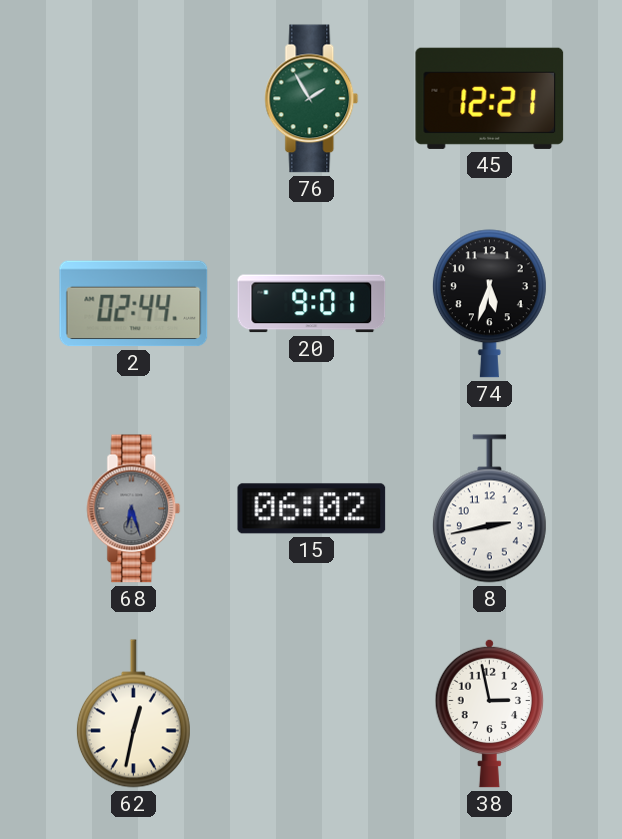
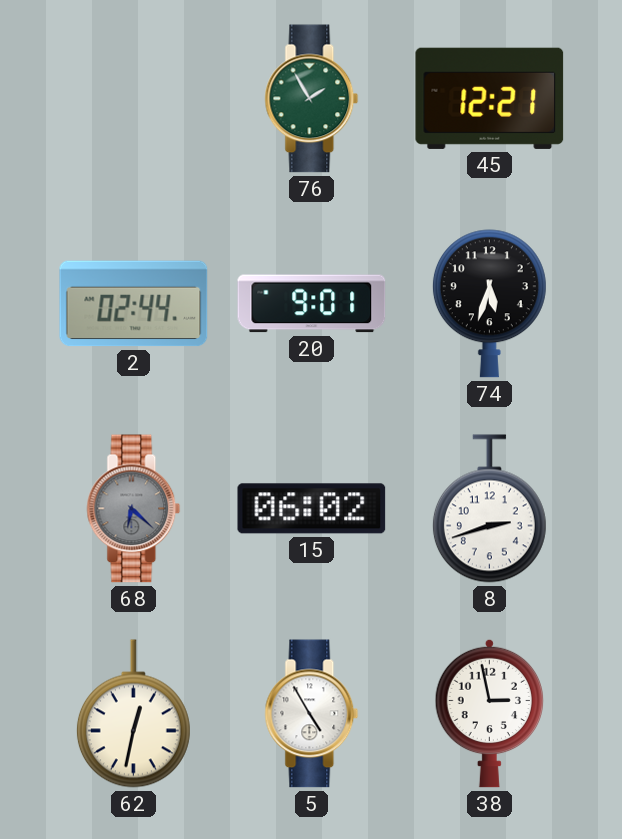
68: 6:27 -> 6:22 (134, 509)
8: 2:43 -> 2:42 (489, 509)
5: none -> 4:55 (312, 714)
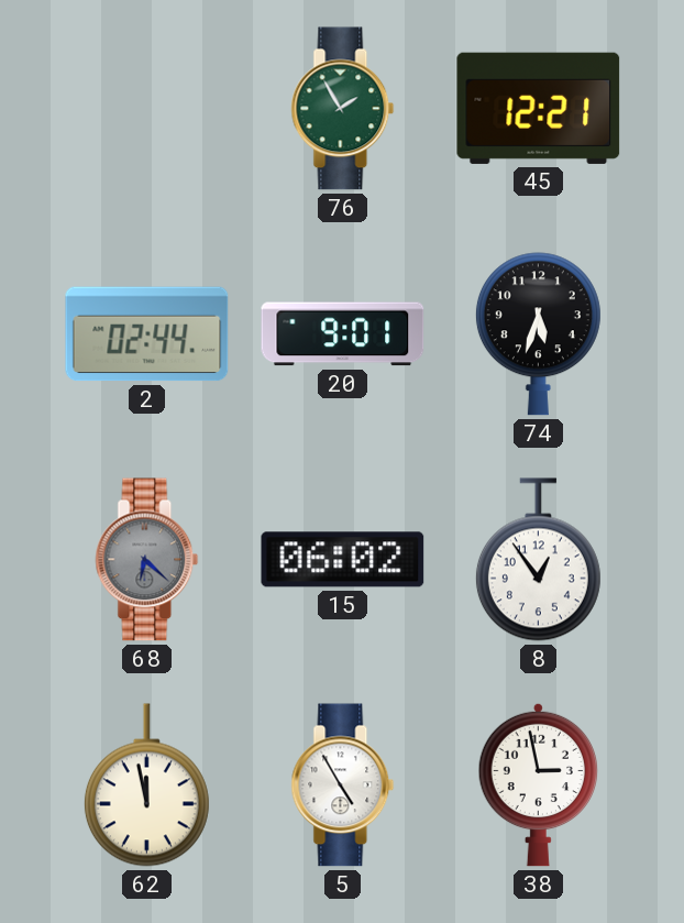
8: 2:42 -> 12:54 (538, 560)
62: 12:32 -> 11:58 (146, 785)
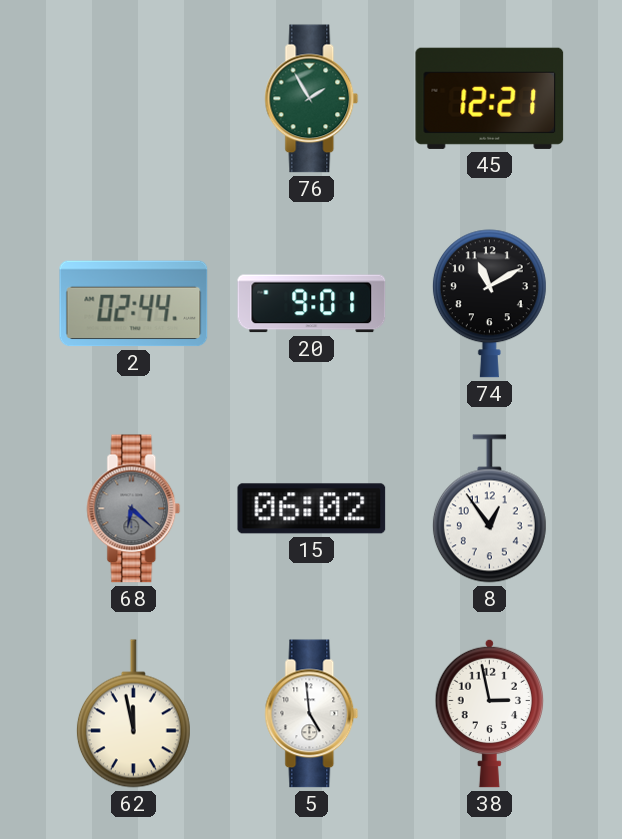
74: 5:33 -> 11:10 (489, 304)
5: 4:55 -> 4:59 (312, 714)
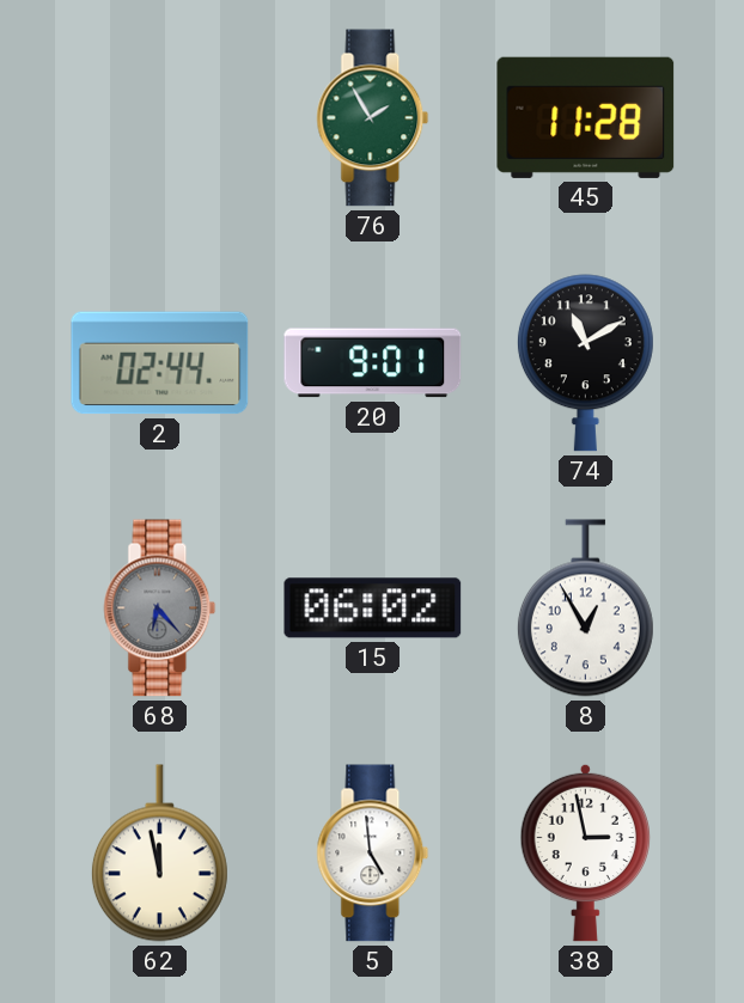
45: 12:21 -> 11:28 (586, 117)
68: 6:22 -> 6:23 (160, 608)
8: 12:54 -> 12:55 (585, 608)
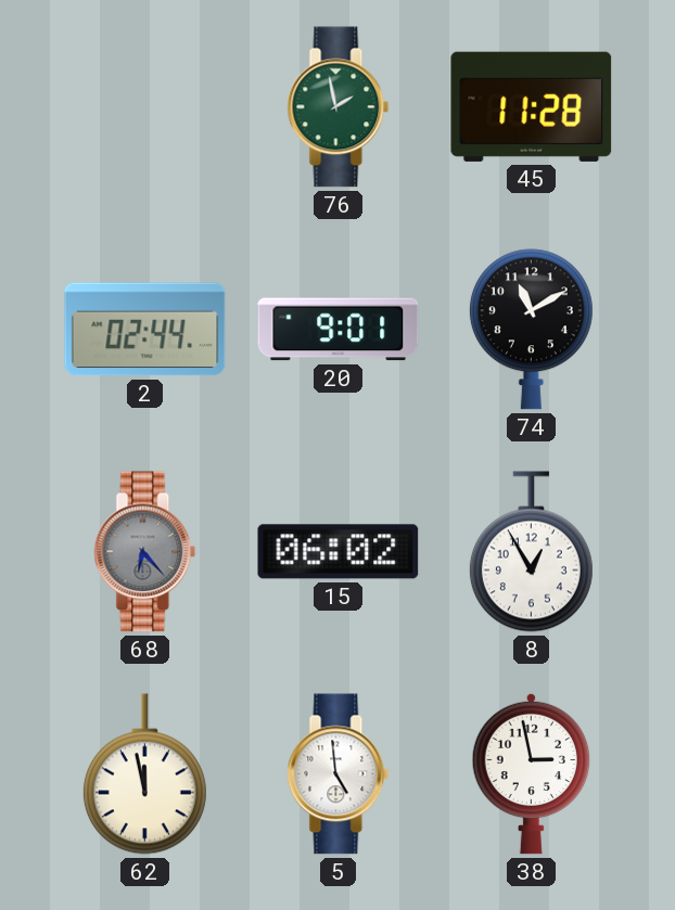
76: 1:55 -> 1:58 (339, 107)
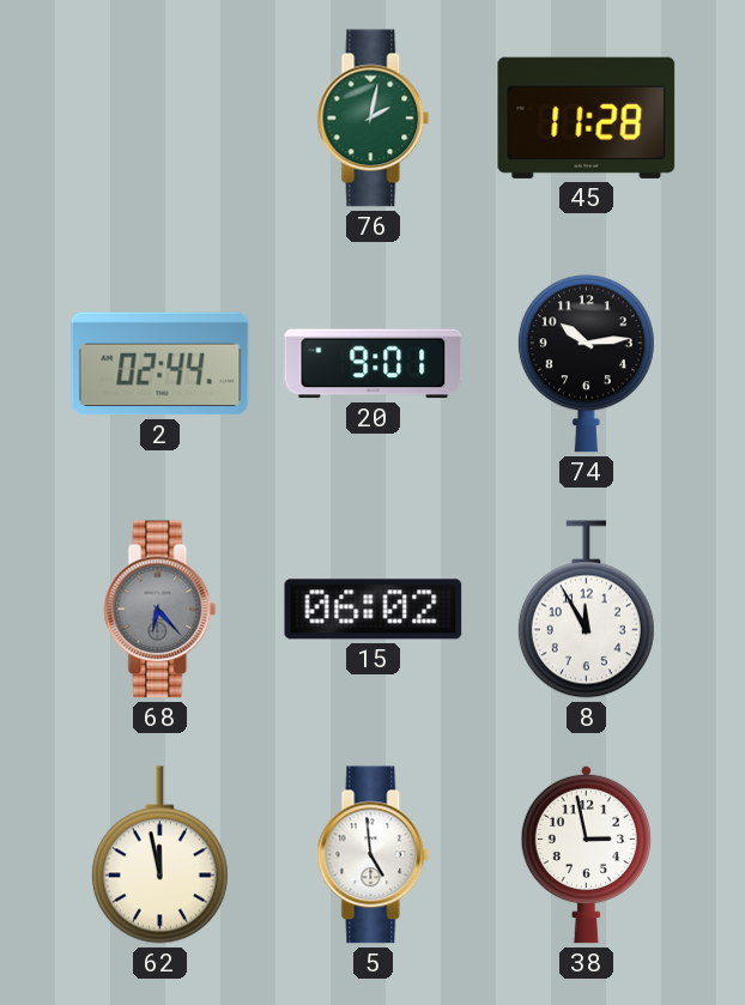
76: 1:58 -> 2:02 (374, 119)
74: 11:10 -> 10:14 (586, 364)
8: 12:55 -> 11:55 (586, 610)
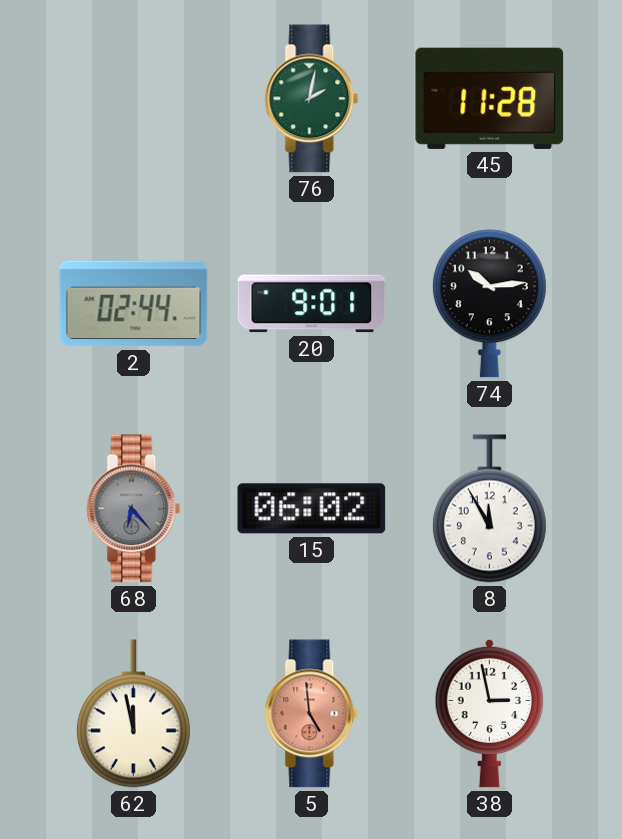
5 dial: white -> salmon (312, 714)
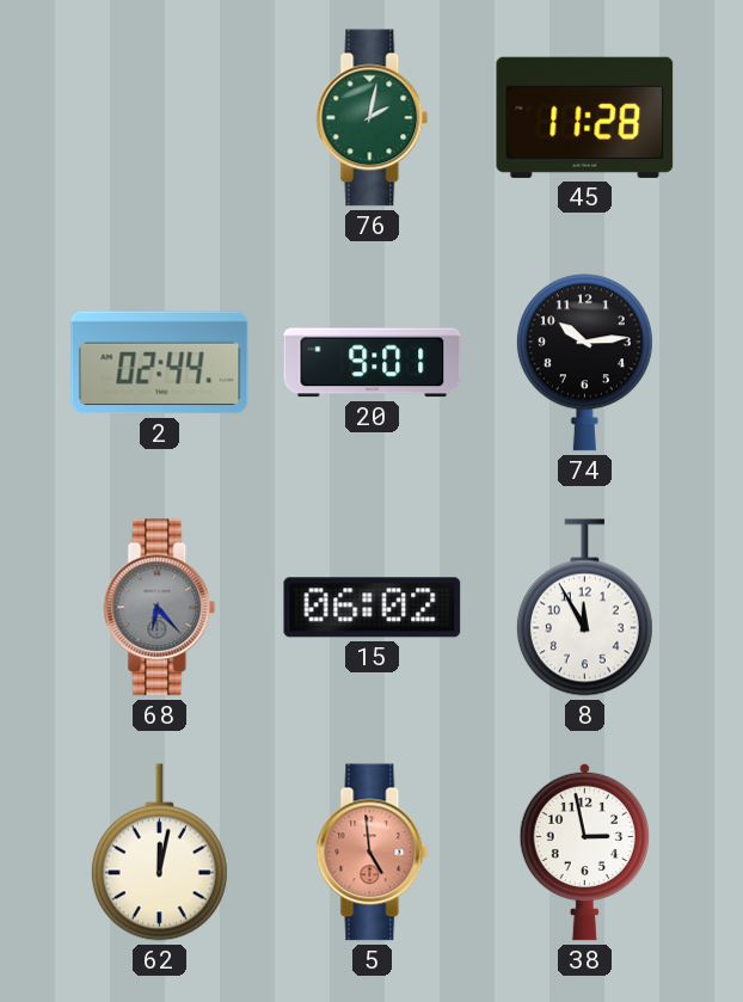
62: 11:58 -> 12:02 (159, 853)
